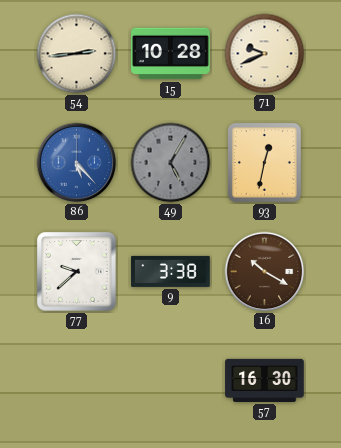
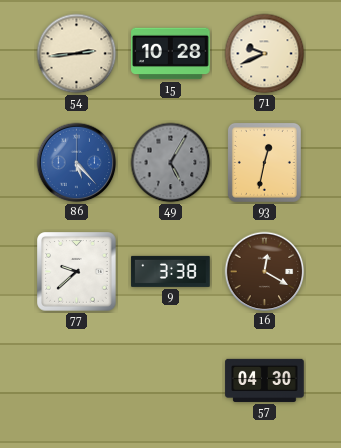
16: 10:20 -> 12:20 (265, 272)
57: 16:30 -> 04:30 (265, 380)
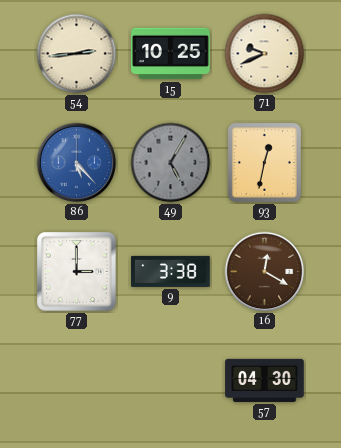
15: 10:28 -> 10:25 (171, 54)
77: 9:38 -> 3:00 (77, 272)
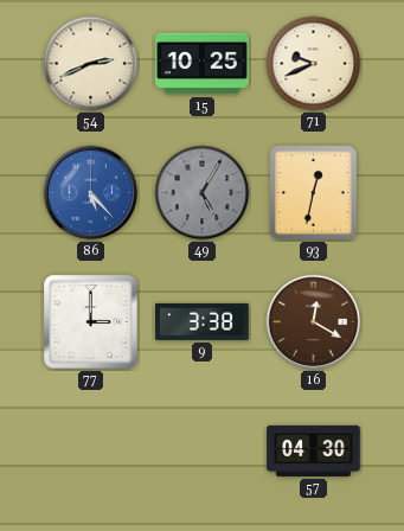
54: 2:44 -> 2:41 (91, 64)
